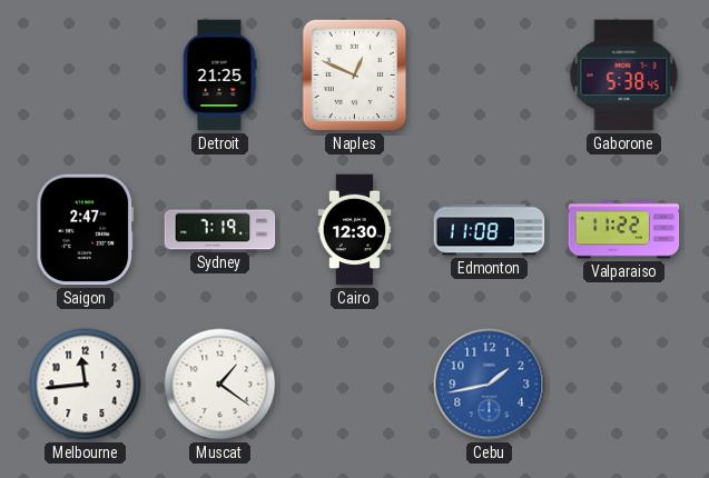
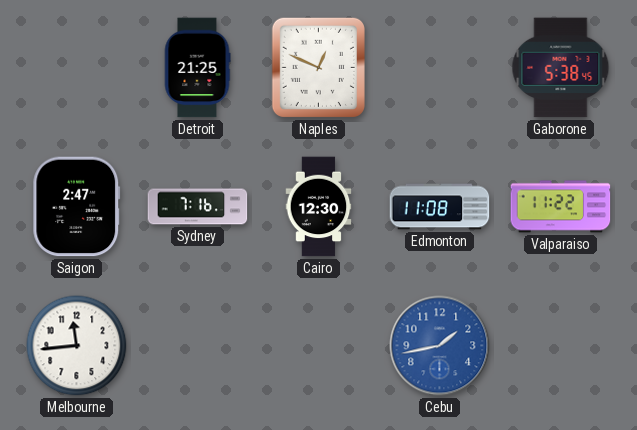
Sydney: 7:19 -> 7:16 (198, 207)
Muscat: 1:21 -> none (220, 385)
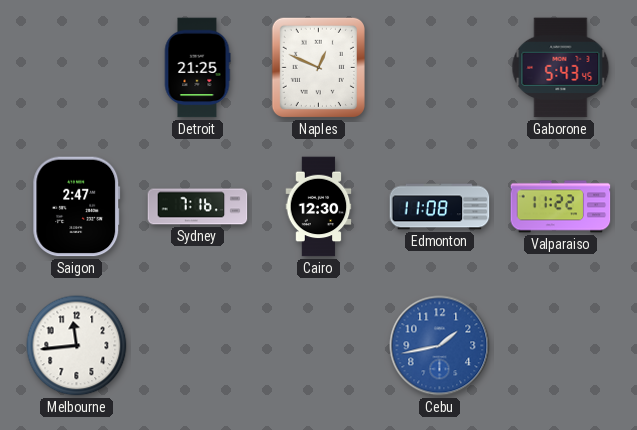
Gaborone: 5:38 -> 5:43 (561, 68)
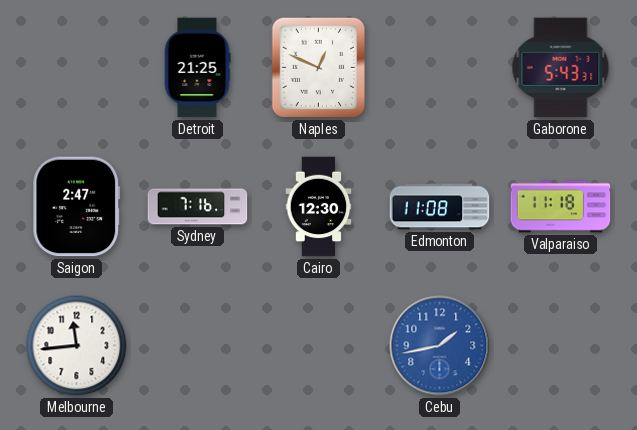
Gaborone: 5:43:45 -> 5:43:31 (561, 68)
Valparaiso: 11:22 -> 11:18 (561, 207)
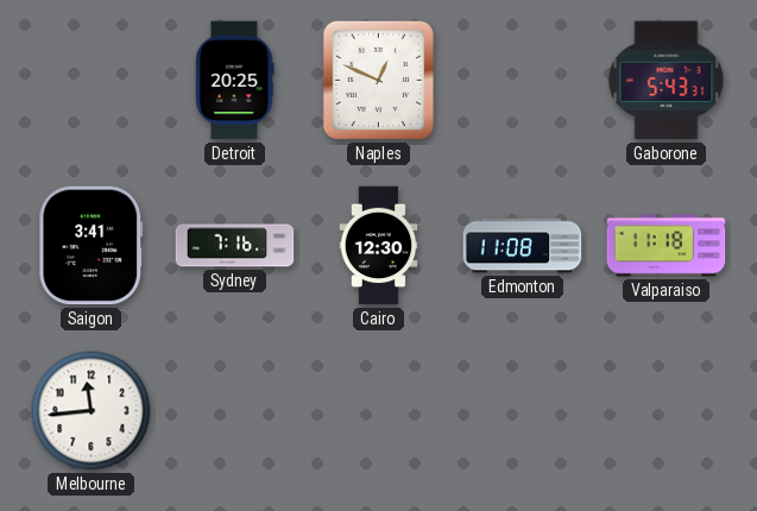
Detroit: 21:25 -> 20:25 (234, 81)
Saigon: 2:47 -> 3:41 (92, 246)
Cebu: 1:43 -> none (440, 346)
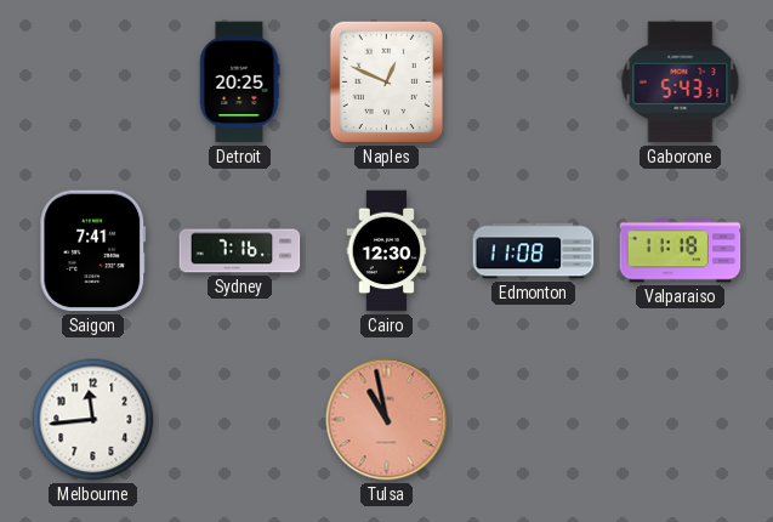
Saigon: 3:41 -> 7:41 (93, 251)
Tulsa: none -> 10:58 (387, 420)
